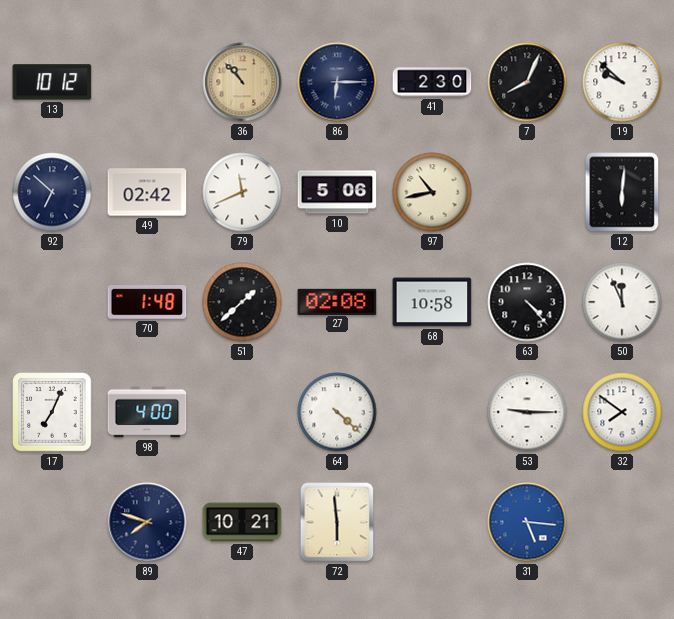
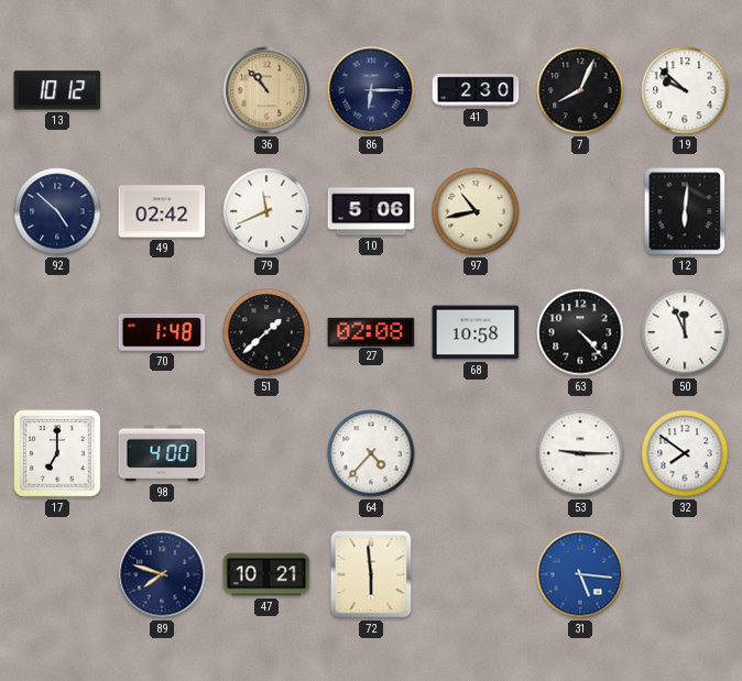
92: 6:52 -> 4:52 (57, 211)
17: 7:04 -> 7:00 (57, 453)
64: 4:22 -> 4:37 (371, 453)
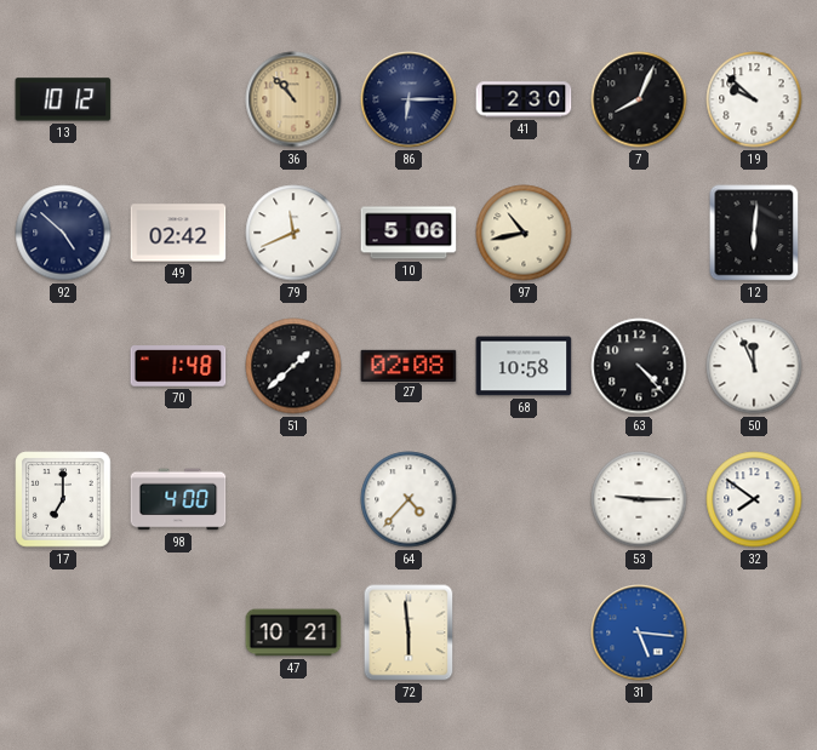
89: 7:48 -> none (162, 574)
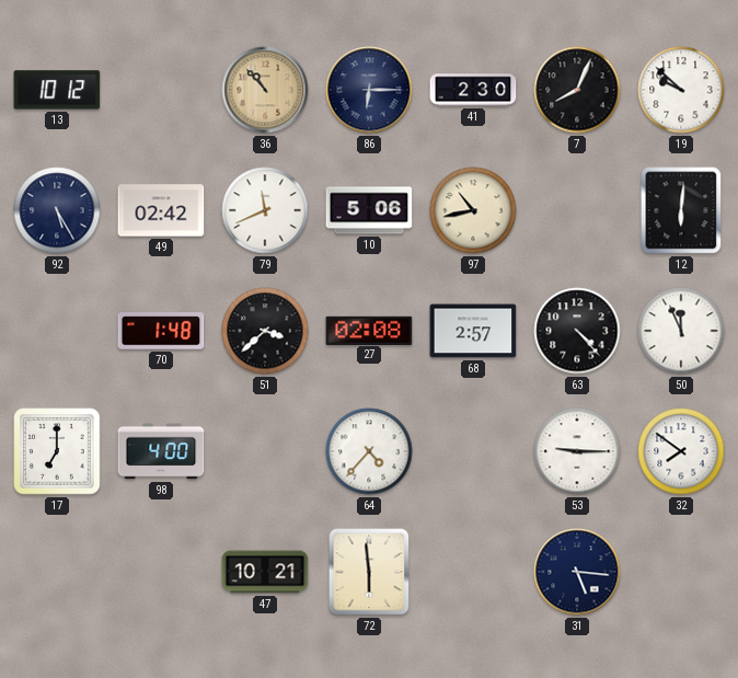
92: 4:52 -> 5:25 (57, 210)
51: 1:38 -> 3:38 (265, 331)
68: 10:58 -> 2:57 (473, 331)
31 dial: blue -> navy (577, 572)
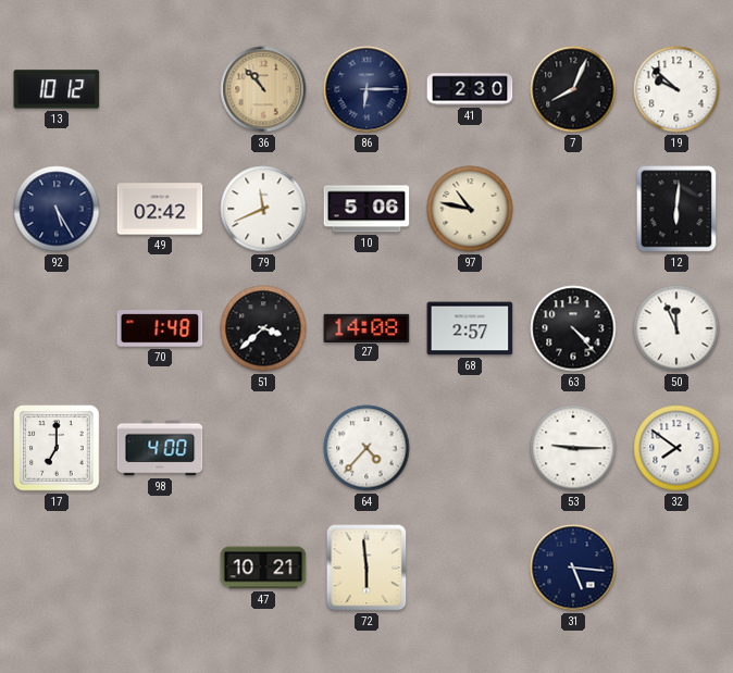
97: 10:43 -> 10:47 (470, 209)
27: 02:08 -> 14:08 (366, 327)
